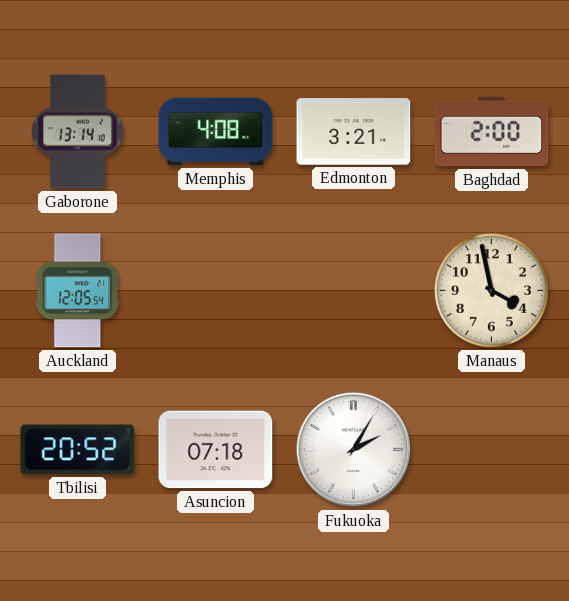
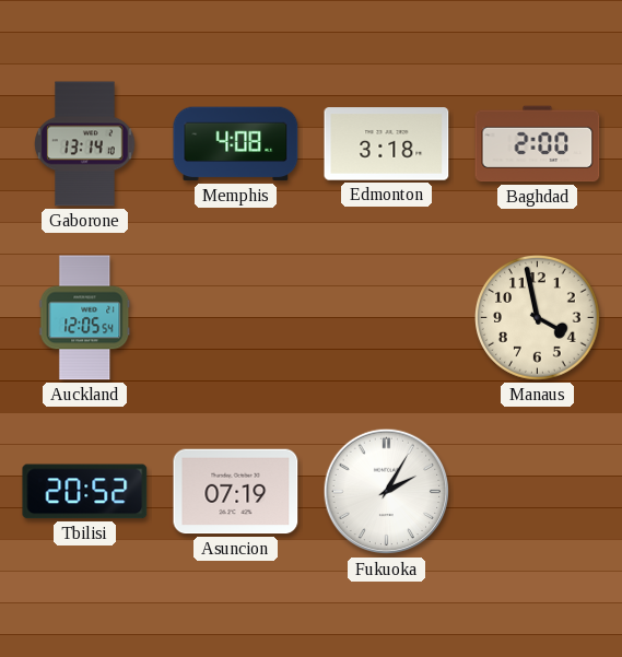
Edmonton: 3:21 -> 3:18 (387, 144)
Asuncion: 07:18 -> 07:19 (236, 492)
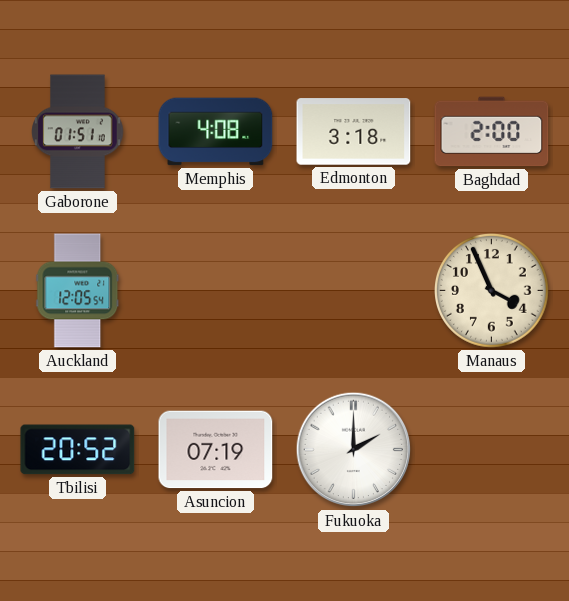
Gaborone: 13:14 -> 01:51 (78, 132)
Manaus: 3:58 -> 3:56 (492, 291)
Fukuoka: 2:05 -> 2:00 (354, 450)
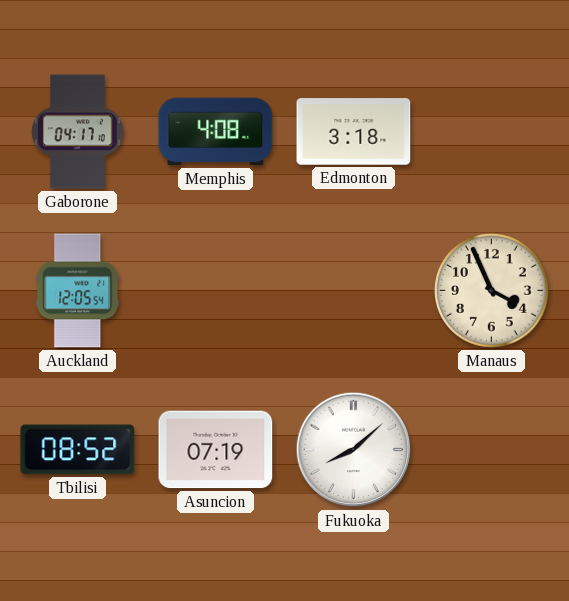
Gaborone: 01:51 -> 04:17 (78, 132)
Baghdad: 2:00 -> none (492, 132)
Tbilisi: 20:52 -> 08:52 (78, 450)
Fukuoka: 2:00 -> 8:08 (354, 450)
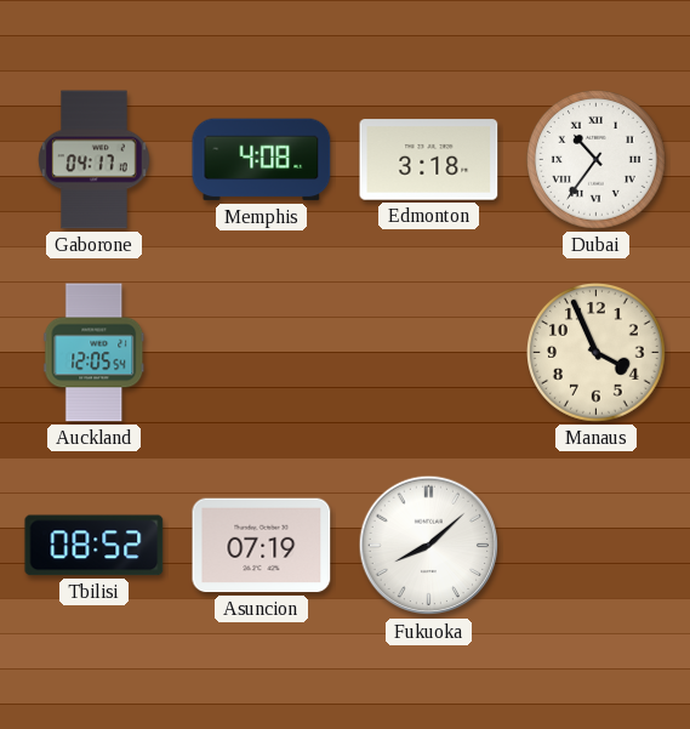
Dubai: none -> 10:36 (597, 160)
